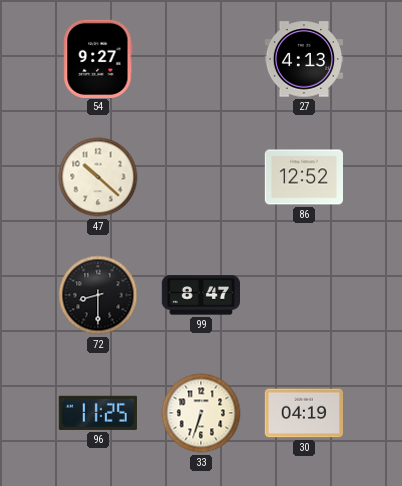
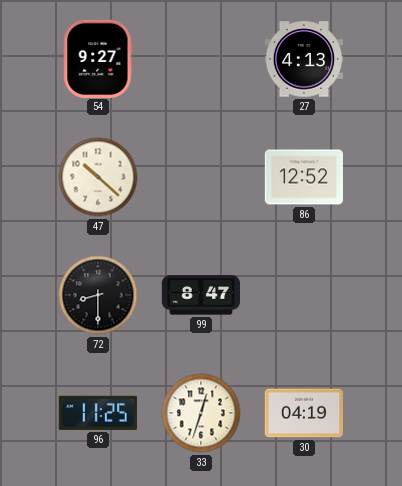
33: 6:33 -> 12:33 (201, 413)
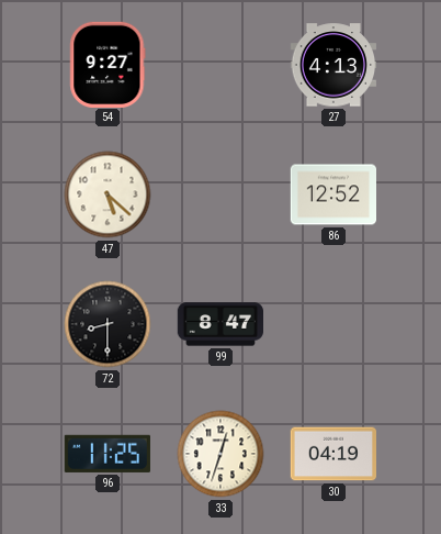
47: 10:22 -> 5:22 (108, 194)
